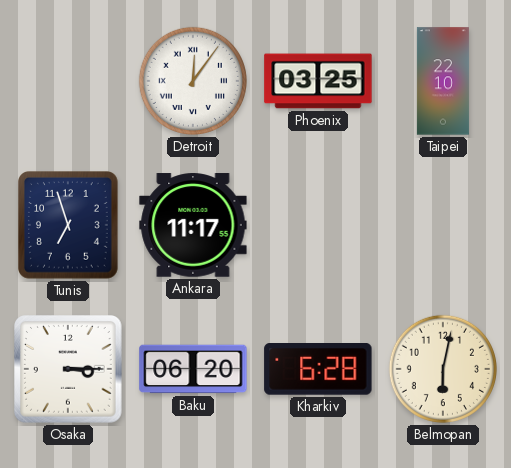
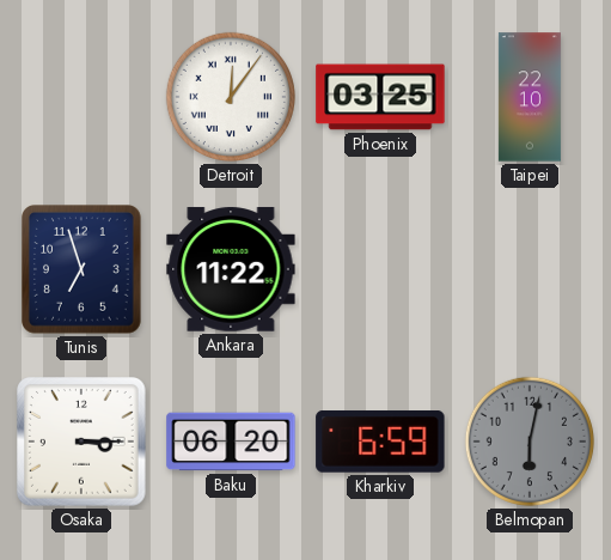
Ankara: 11:17 -> 11:22 (231, 269)
Kharkiv: 6:28 -> 6:59 (380, 443)
Belmopan dial: cream -> grey (530, 442)
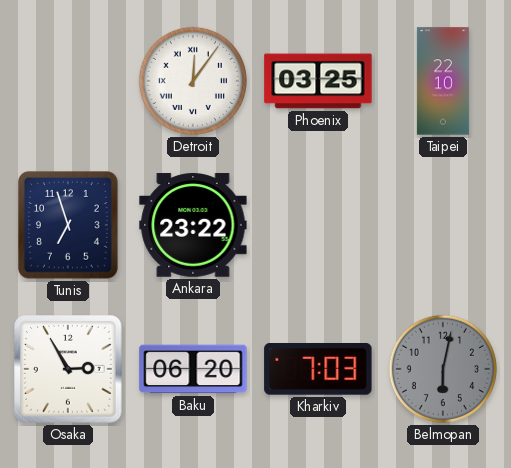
Ankara: 11:22 -> 23:22 (193, 225)
Osaka: 3:15 -> 2:55 (69, 370)
Kharkiv: 6:59 -> 7:03 (318, 370)
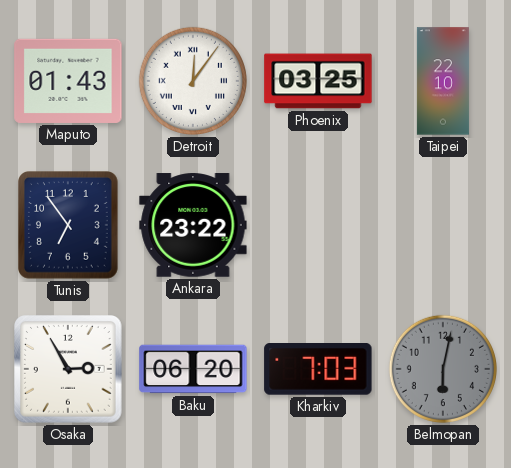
Maputo: none -> 01:43 (68, 81)
Tunis: 6:57 -> 6:54 (69, 226)
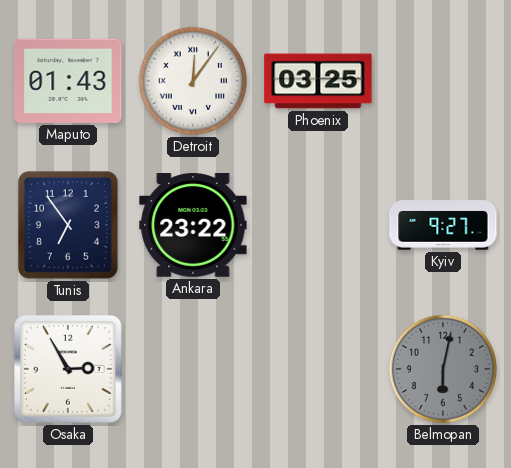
Taipei: 22:10 -> none (443, 81)
Kyiv: none -> 9:27 (443, 225)
Baku: 06:20 -> none (193, 369)
Kharkiv: 7:03 -> none (318, 370)
